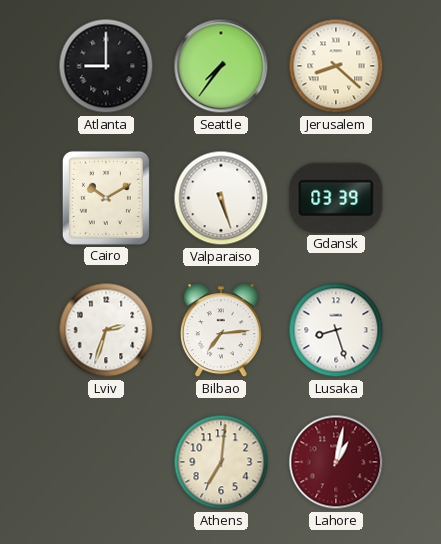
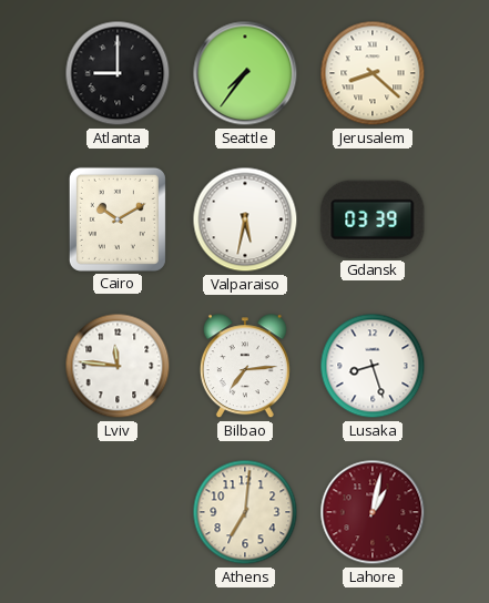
Valparaiso: 5:27 -> 5:32 (245, 219)
Lviv: 2:33 -> 11:46 (118, 366)
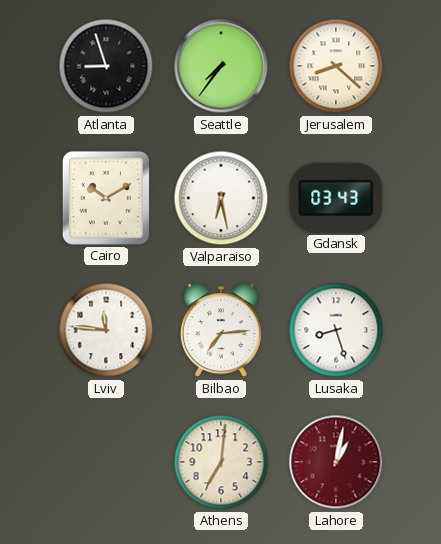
Atlanta: 9:00 -> 8:57 (106, 66)
Valparaiso: 5:32 -> 6:28 (221, 198)
Gdansk: 03:39 -> 03:43 (336, 198)
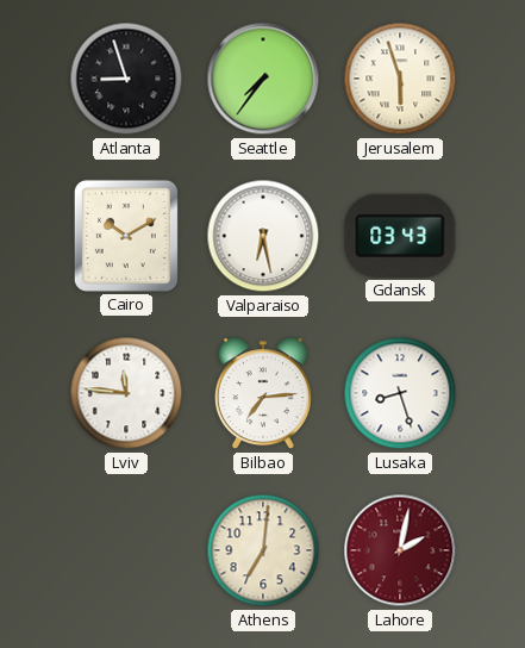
Jerusalem: 8:22 -> 5:57 (400, 79)
Lahore: 1:02 -> 2:02 (400, 550)
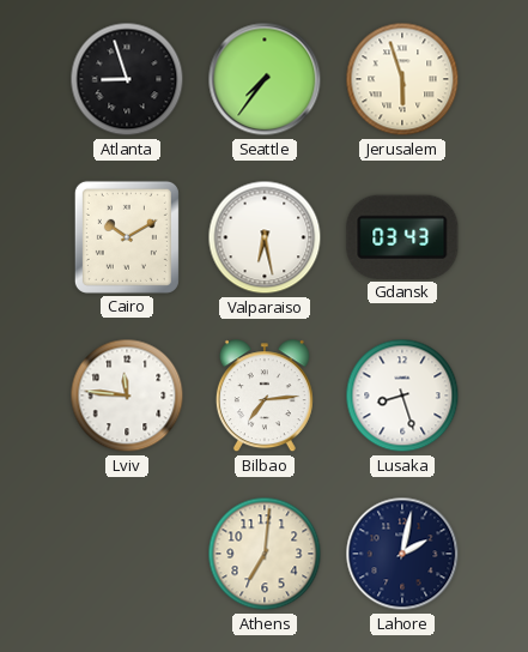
Lahore dial: burgundy -> navy (402, 554)
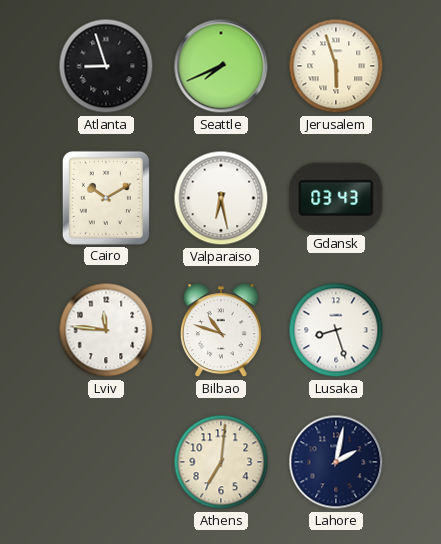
Seattle: 7:36 -> 7:41 (221, 66)
Bilbao: 7:14 -> 10:48 (221, 331)
